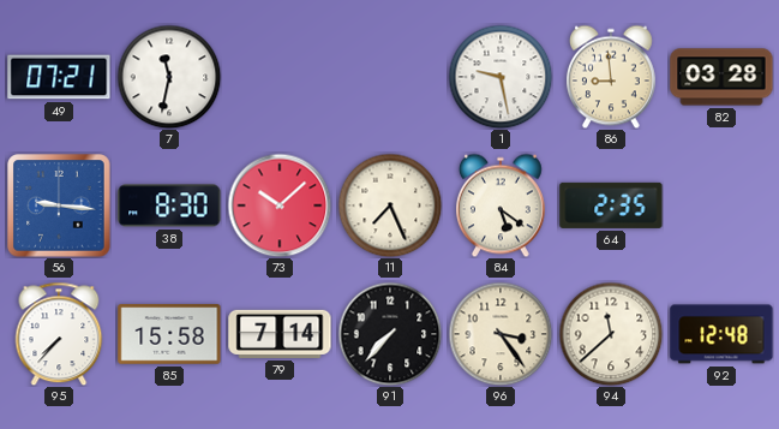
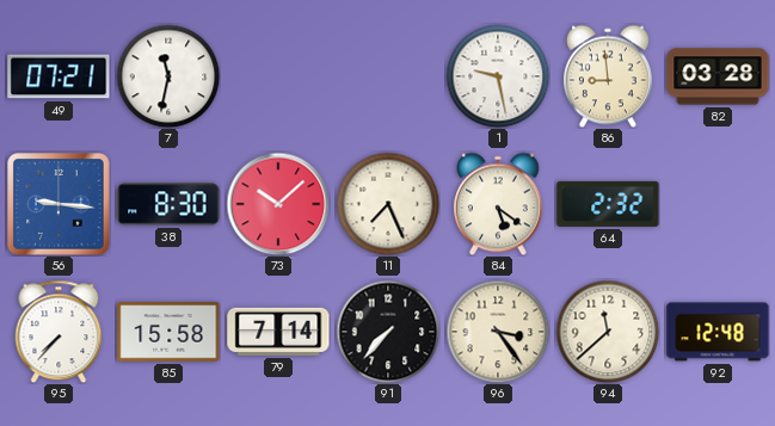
64: 2:35 -> 2:32 (608, 204)
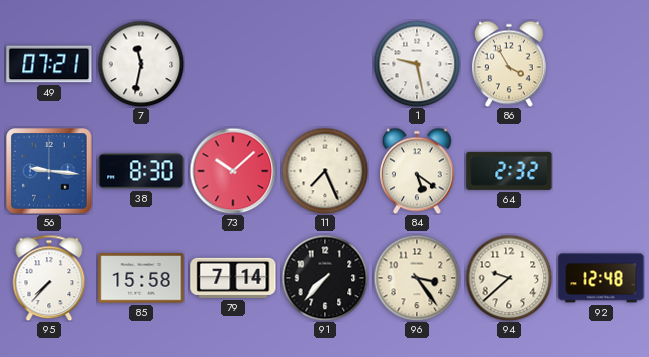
86: 8:59 -> 3:55 (509, 64)
82: 03:28 -> none (718, 76)
94: 11:38 -> 9:38 (509, 278)
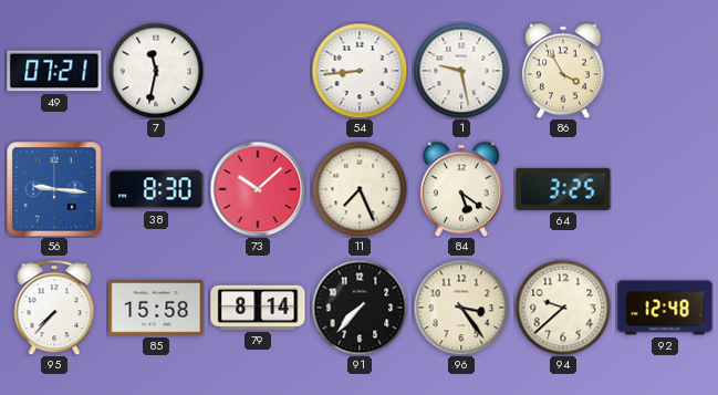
54: none -> 8:44 (360, 71)
64: 2:32 -> 3:25 (563, 189)
79: 7:14 -> 8:14 (258, 308)
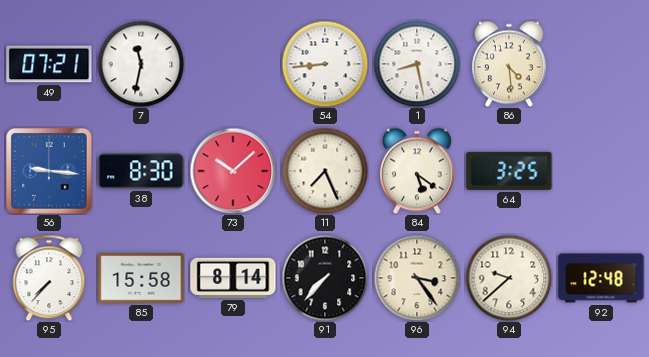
1: 9:28 -> 8:28 (417, 64)
86: 3:55 -> 4:29 (509, 64)
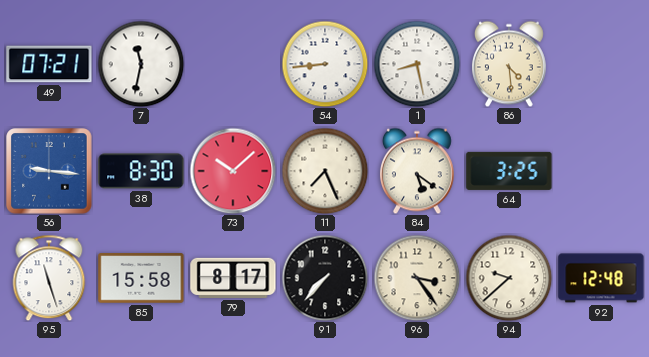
95: 7:37 -> 11:27 (49, 278)
79: 8:14 -> 8:17 (233, 278)
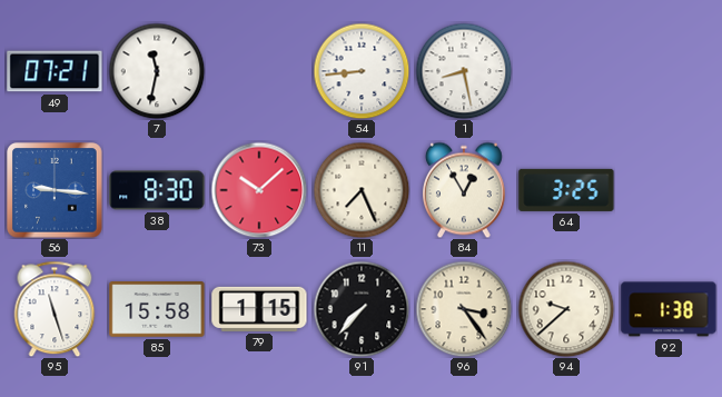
86: 4:29 -> none (509, 64)
84: 5:21 -> 12:55 (464, 190)
79: 8:17 -> 1:15 (259, 309)
92: 12:48 -> 1:38 (669, 309)
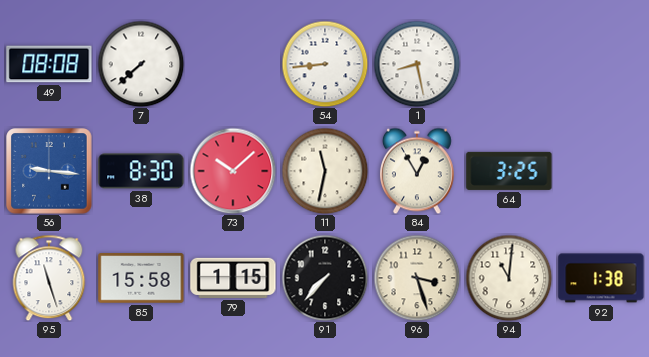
49: 07:21 -> 08:08 (49, 64)
7: 11:32 -> 7:38 (141, 64)
11: 7:26 -> 11:32 (325, 171)
96: 3:24 -> 3:27 (417, 278)
94: 9:38 -> 11:01 (509, 278)
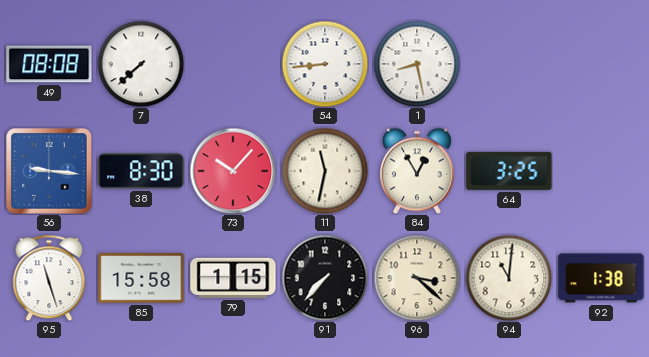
73: 10:08 -> 10:07 (233, 171)
96: 3:27 -> 3:22 (417, 278)
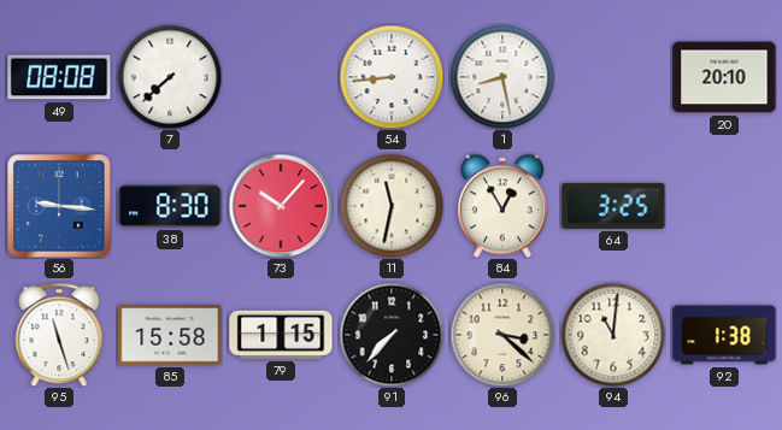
20: none -> 20:10 (724, 77)
